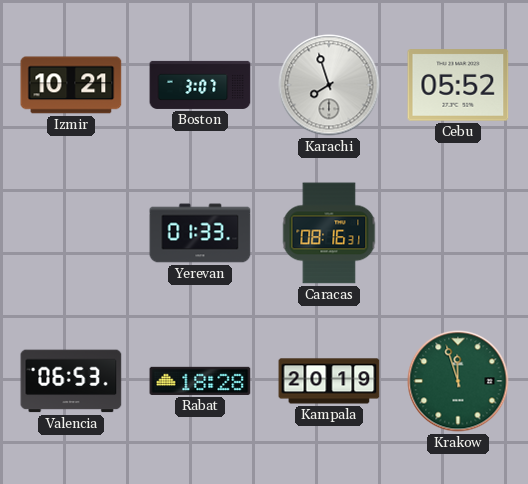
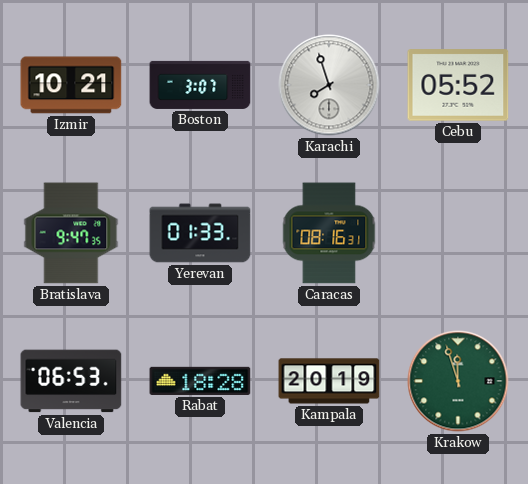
Bratislava: none -> 9:47 (71, 233)
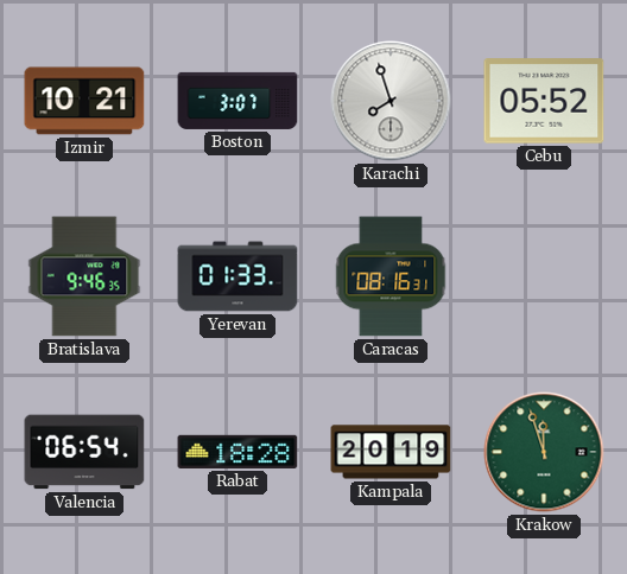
Bratislava: 9:47 -> 9:46 (84, 276)
Valencia: 06:53 -> 06:54 (84, 452)
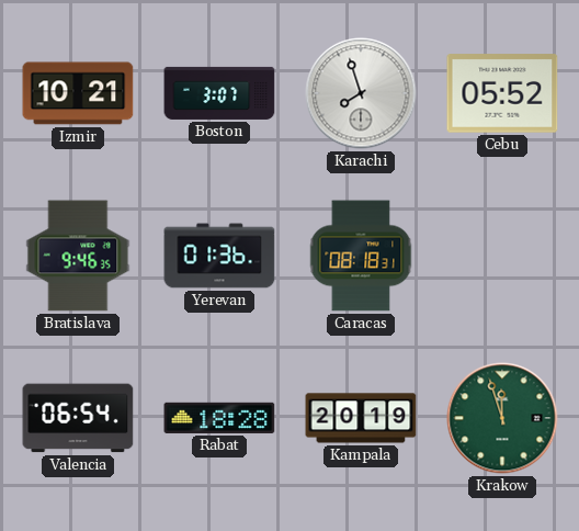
Yerevan: 01:33 -> 01:36 (219, 256)
Caracas: 08:16 -> 08:18 (361, 256)
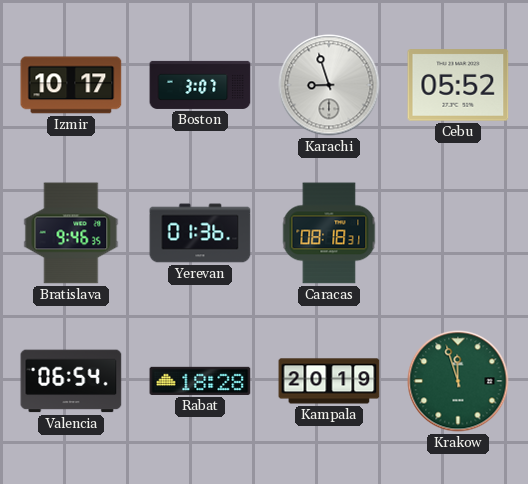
Izmir: 10:21 -> 10:17 (71, 85)
Karachi: 7:57 -> 8:57 (329, 85)
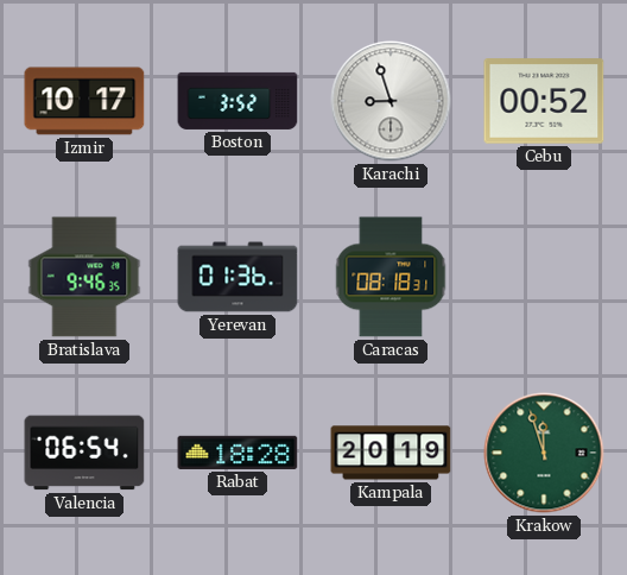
Boston: 3:07 -> 3:52 (237, 101)
Cebu: 05:52 -> 00:52 (544, 101)
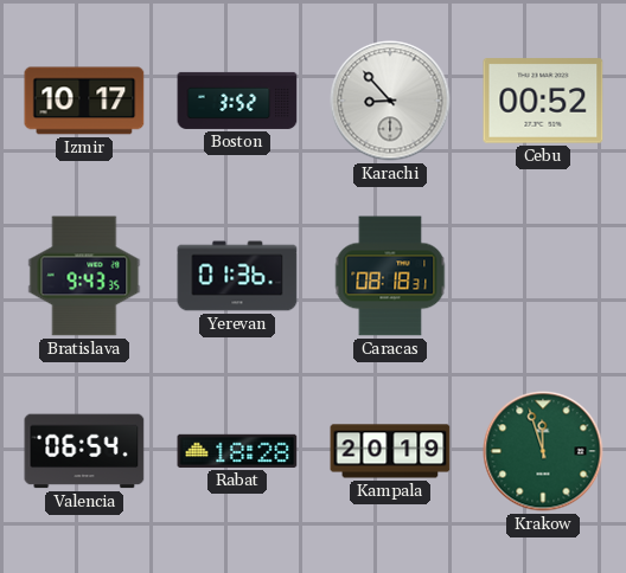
Karachi: 8:57 -> 8:53 (390, 101)
Bratislava: 9:46 -> 9:43 (84, 276)
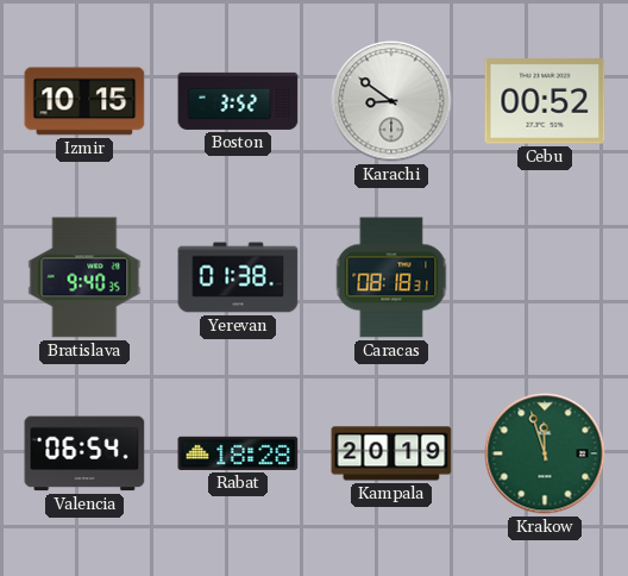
Izmir: 10:17 -> 10:15 (84, 101)
Karachi: 8:53 -> 8:51 (391, 101)
Bratislava: 9:43 -> 9:40 (84, 277)
Yerevan: 01:36 -> 01:38 (238, 277)
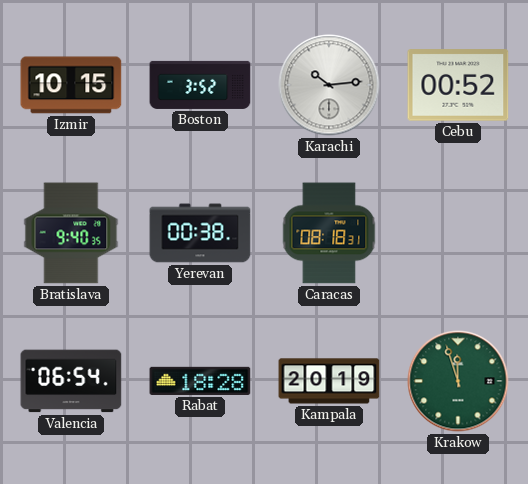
Karachi: 8:51 -> 10:14 (329, 85)
Yerevan: 01:38 -> 00:38 (200, 233)
